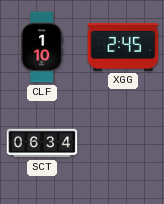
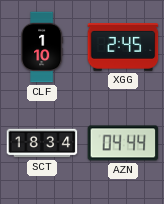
SCT: 06:34 -> 18:34 (42, 143)
AZN: none -> 04:44 (123, 143)
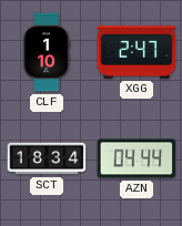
XGG: 2:45 -> 2:47 (136, 52)
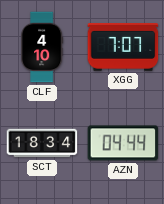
CLF: 1:10 -> 4:10 (42, 47)
XGG: 2:47 -> 7:07 (123, 47)
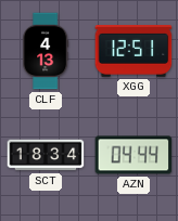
CLF: 4:10 -> 4:13 (46, 51)
XGG: 7:07 -> 12:51 (133, 51)
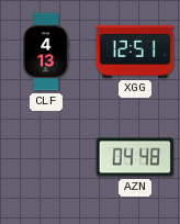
SCT: 18:34 -> none (46, 155)
AZN: 04:44 -> 04:48 (135, 157)
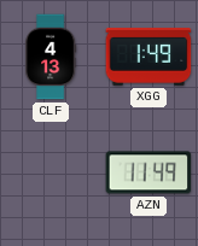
XGG: 12:51 -> 1:49 (148, 57)
AZN: 04:48 -> 11:49 (148, 172)
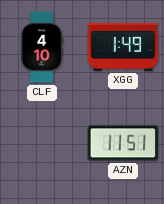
CLF: 4:13 -> 4:10 (42, 47)
AZN: 11:49 -> 11:51 (123, 143)
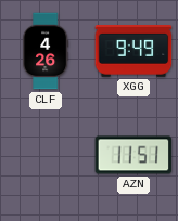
CLF: 4:10 -> 4:26 (46, 51)
XGG: 1:49 -> 9:49 (133, 51)
